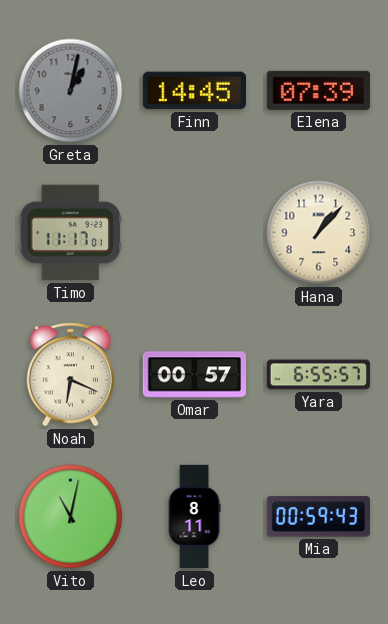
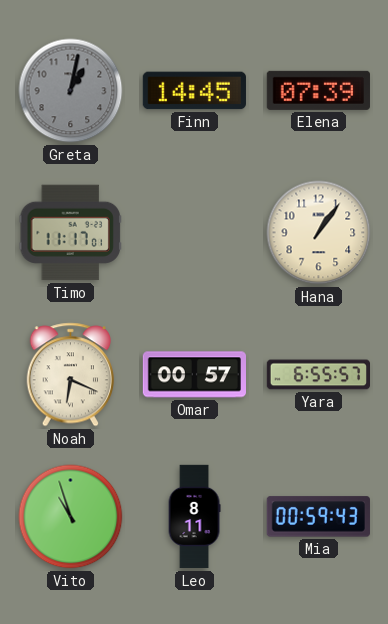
Hana: 1:07 -> 1:06 (319, 233)
Vito: 11:02 -> 10:57 (71, 517)
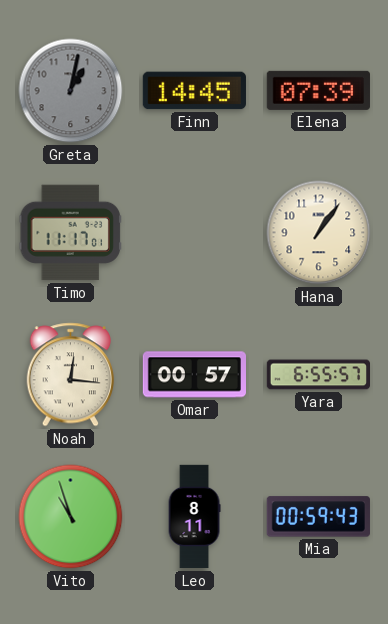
Noah: 6:19 -> 12:16 (71, 375)
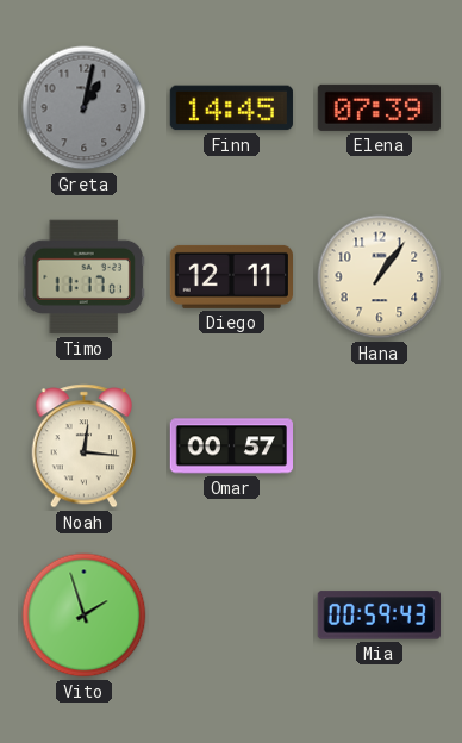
Diego: none -> 12:11 (231, 276)
Yara: 6:55 -> none (318, 375)
Vito: 10:57 -> 1:57 (85, 616)
Leo: 8:11 -> none (194, 517)
